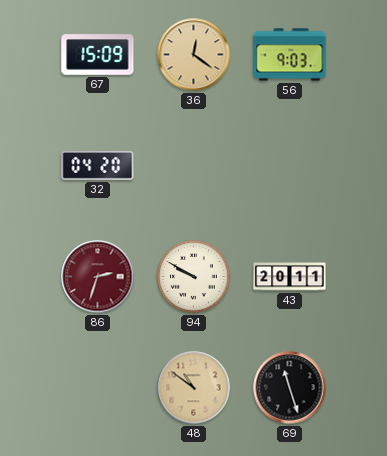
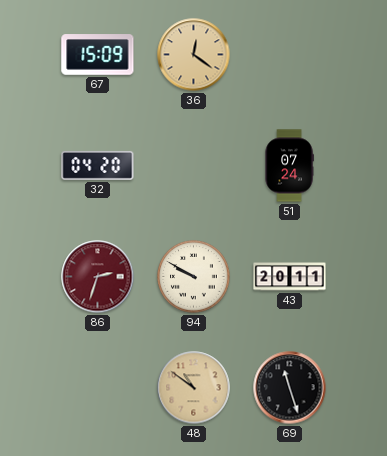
56: 9:03 -> none (290, 55)
51: none -> 07:24 (289, 166)
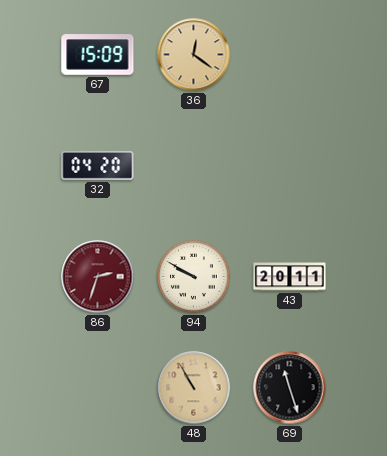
51: 07:24 -> none (289, 166)
48: 10:51 -> 10:55 (194, 388)
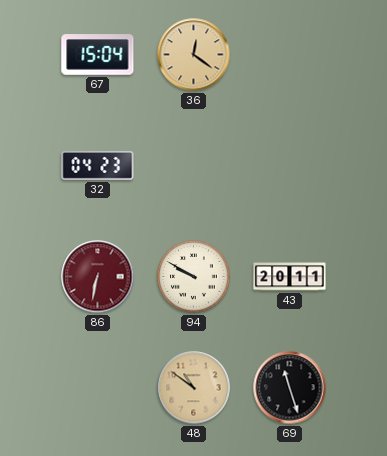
67: 15:09 -> 15:04 (98, 55)
32: 04:20 -> 04:23 (98, 165)
86: 2:33 -> 6:32 (98, 277)
48: 10:55 -> 10:51 (194, 388)
